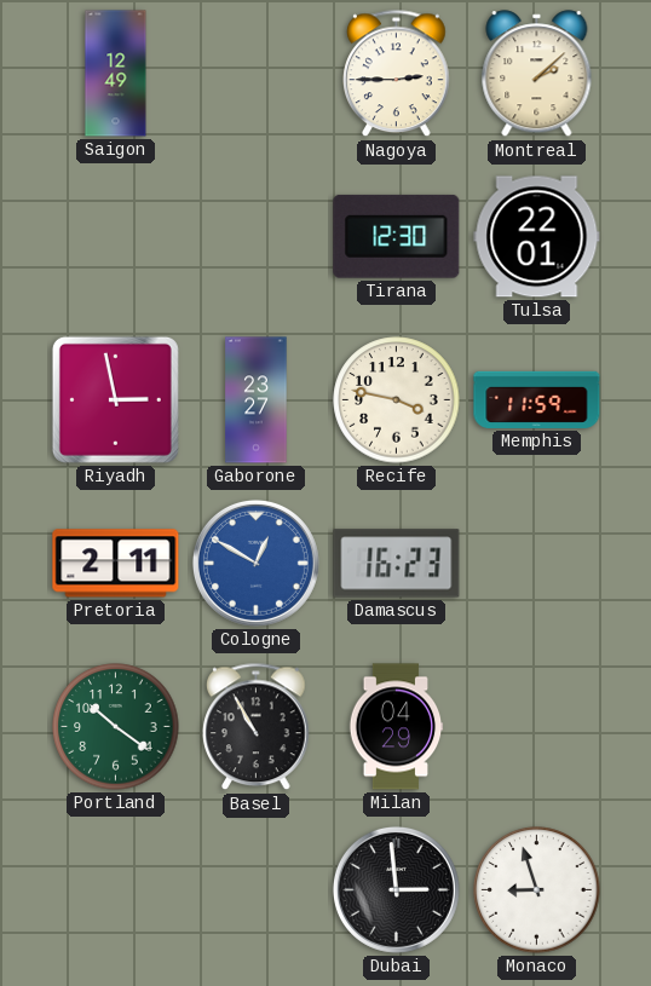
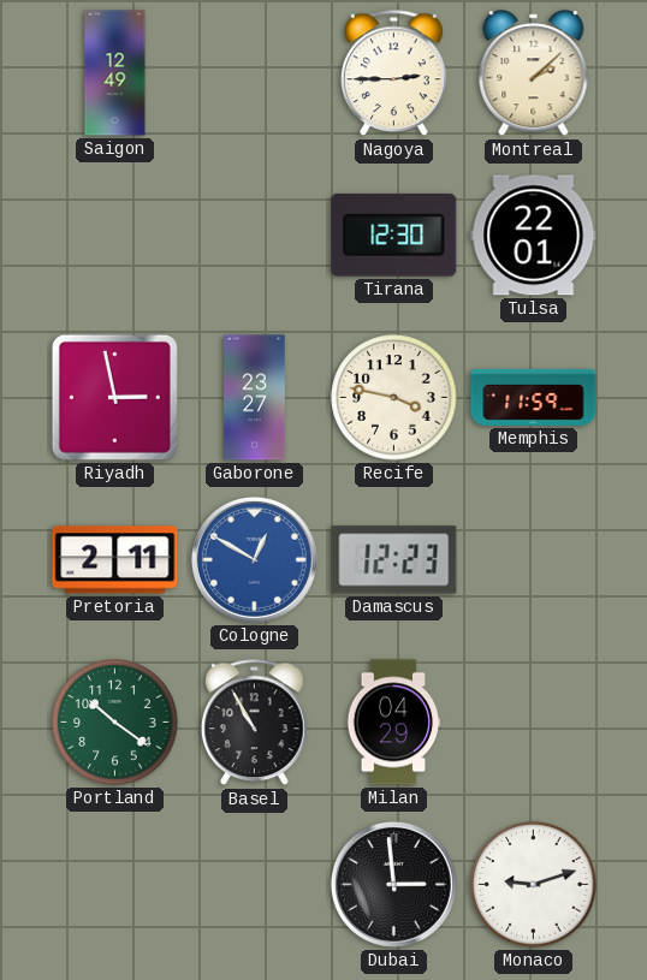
Damascus: 16:23 -> 12:23 (394, 560)
Monaco: 8:57 -> 9:12 (534, 885)
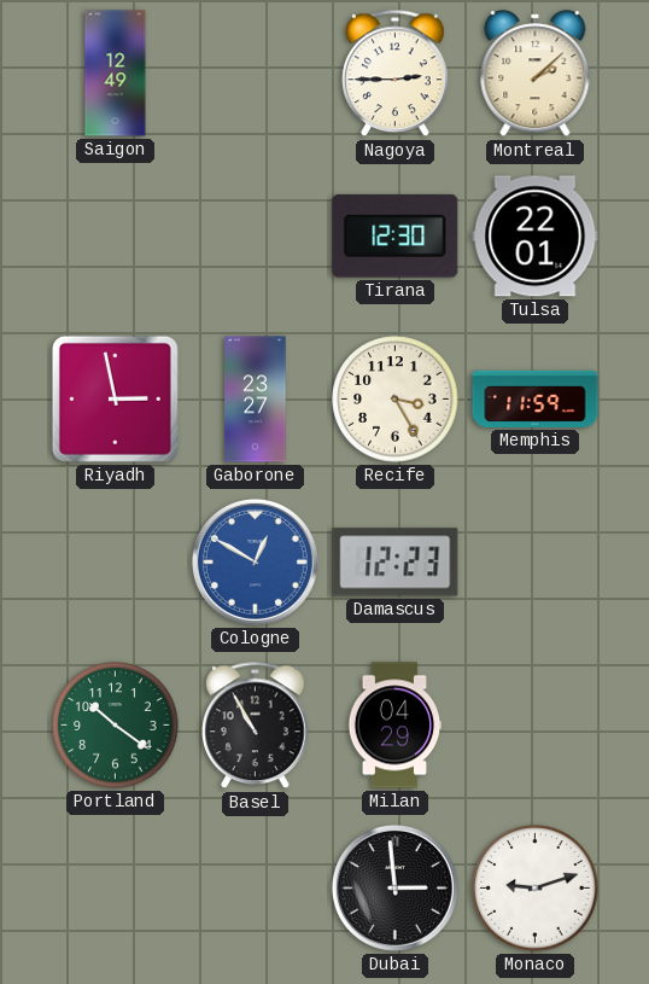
Recife: 3:47 -> 3:25 (396, 400)
Pretoria: 2:11 -> none (115, 560)
